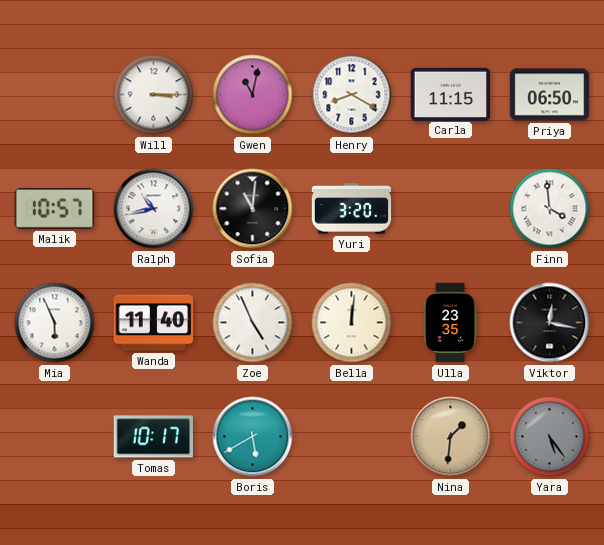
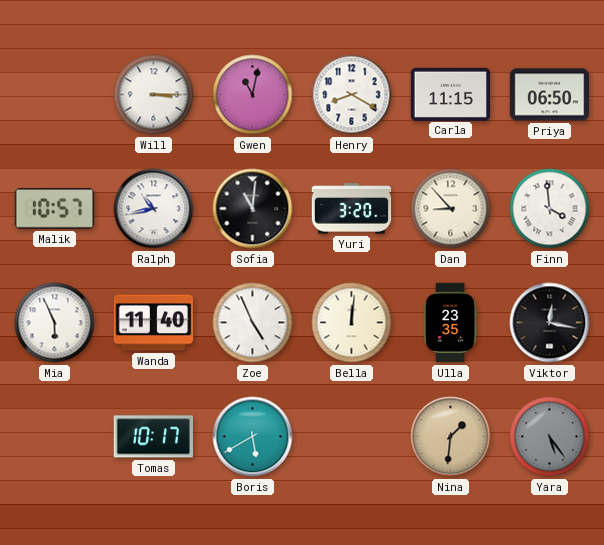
Dan: none -> 8:53 (451, 209)
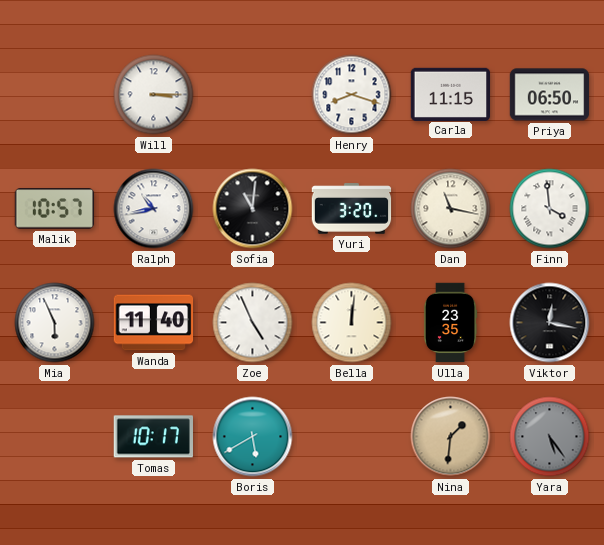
Gwen: 11:02 -> none (253, 95)
Henry: 8:20 -> 8:18 (352, 95)
Dan: 8:53 -> 11:17 (451, 209)
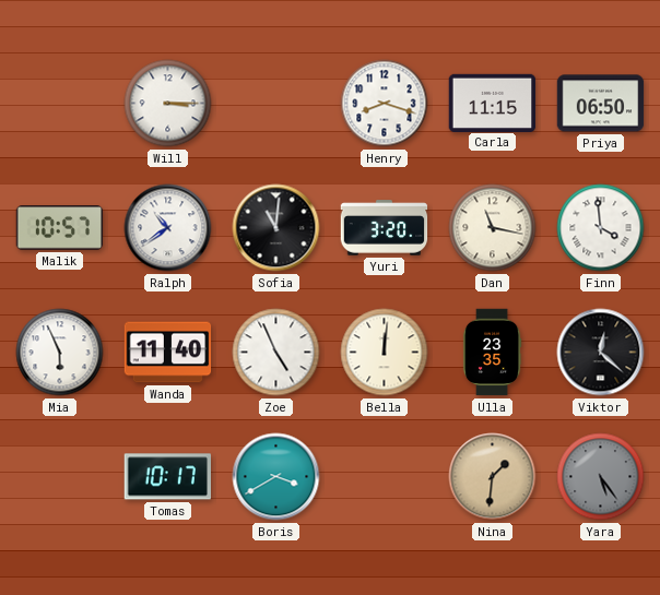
Ralph: 10:43 -> 10:39 (168, 228)
Viktor: 12:17 -> 12:22 (601, 353)
Boris: 5:40 -> 3:40 (276, 477)
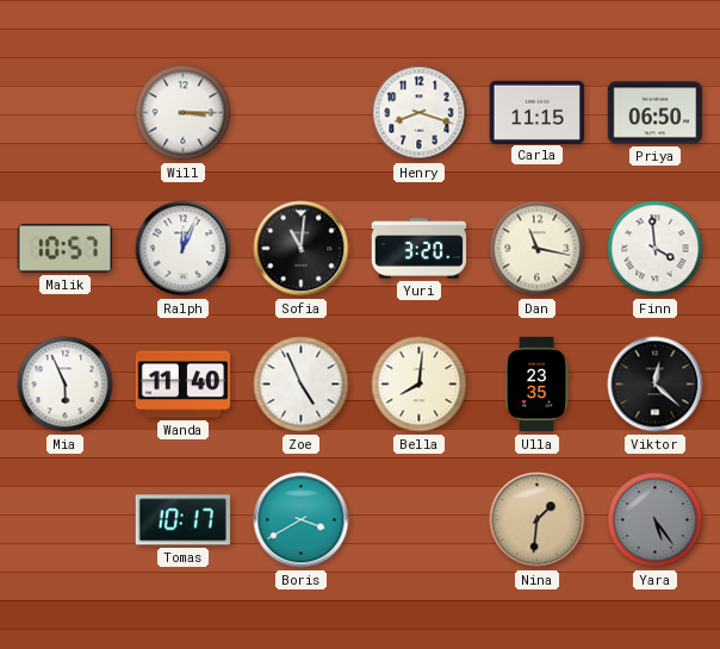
Ralph: 10:39 -> 12:04 (184, 249)
Bella: 12:01 -> 8:01 (420, 385)
